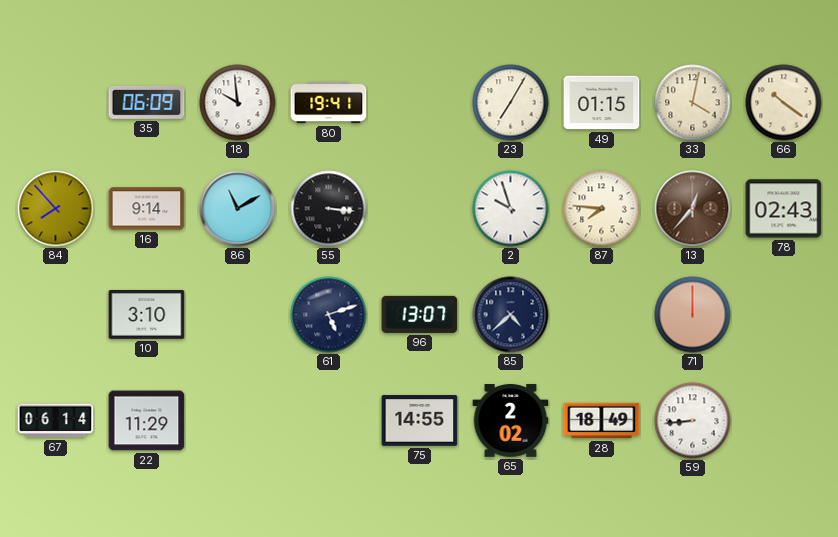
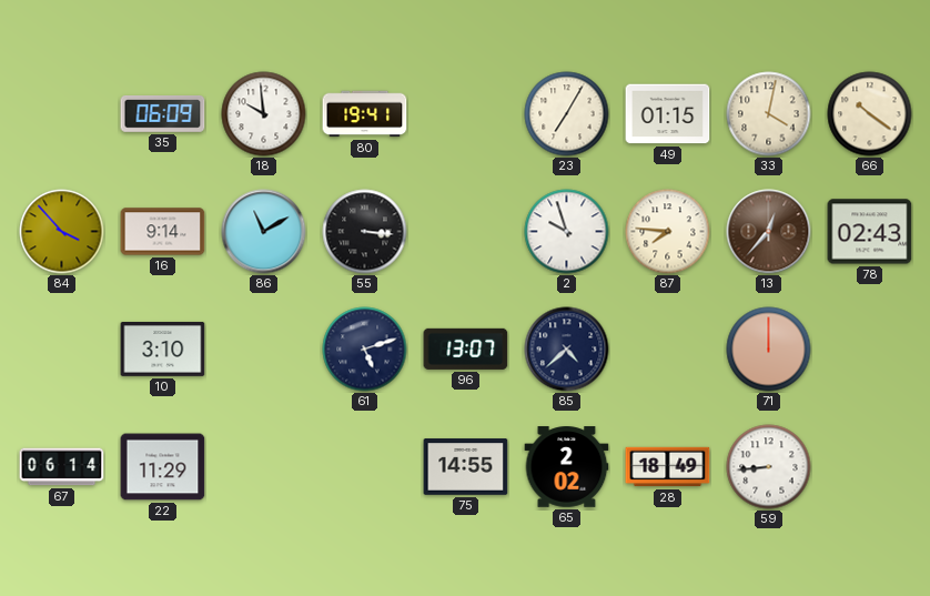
84: 7:53 -> 3:53 (62, 232)
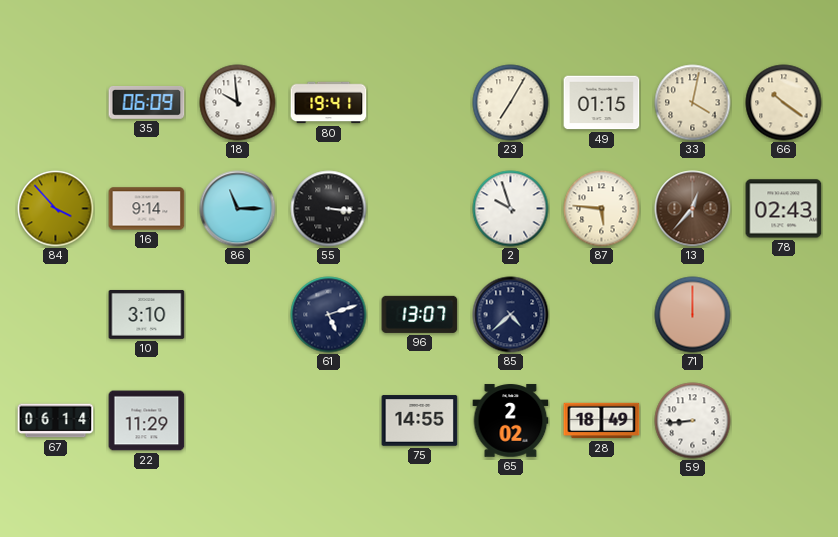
86: 11:10 -> 11:15 (238, 209)
87: 7:46 -> 5:46 (602, 209)
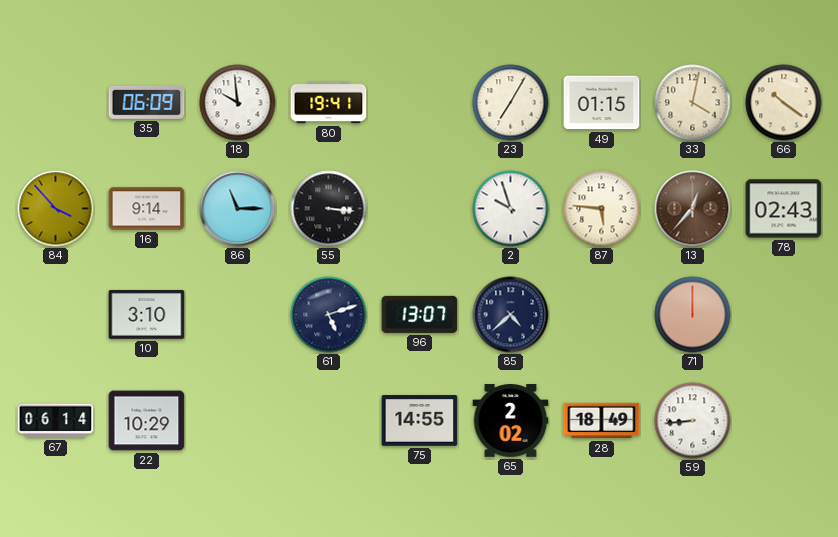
22: 11:29 -> 10:29 (147, 421)
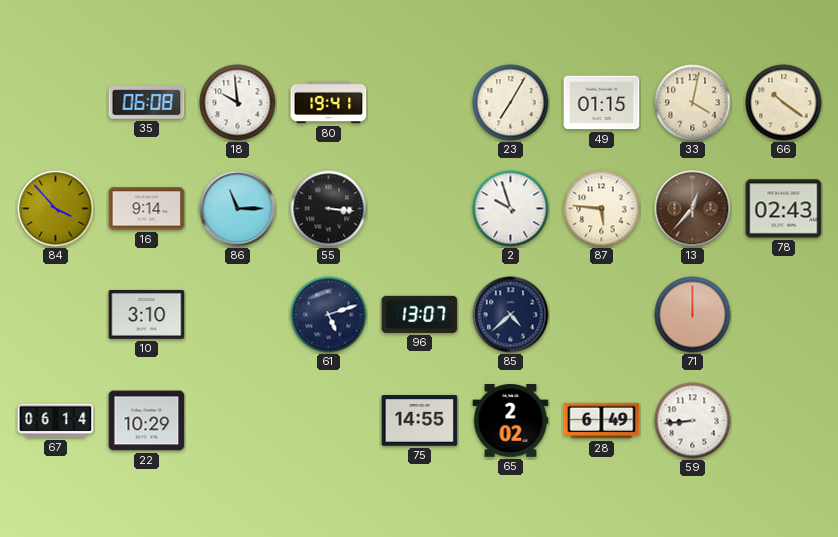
35: 06:09 -> 06:08 (147, 103)
28: 18:49 -> 6:49 (602, 421)
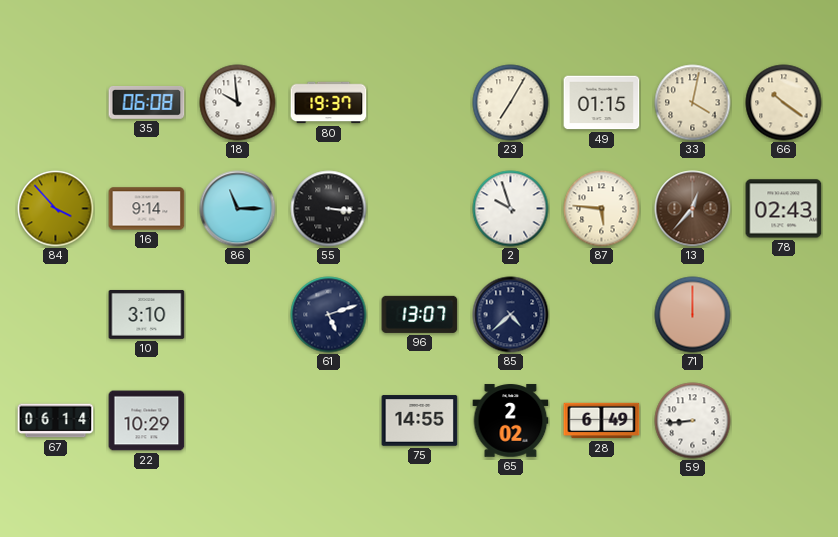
80: 19:41 -> 19:37 (329, 103)
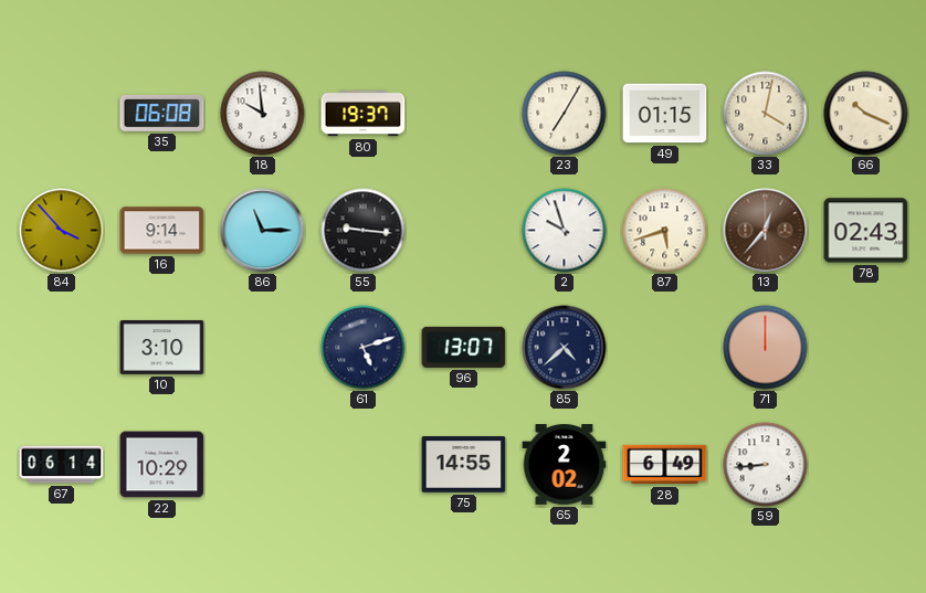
66: 10:21 -> 10:19 (866, 114)
55: 3:16 -> 9:16 (364, 231)
87: 5:46 -> 5:42 (665, 231)
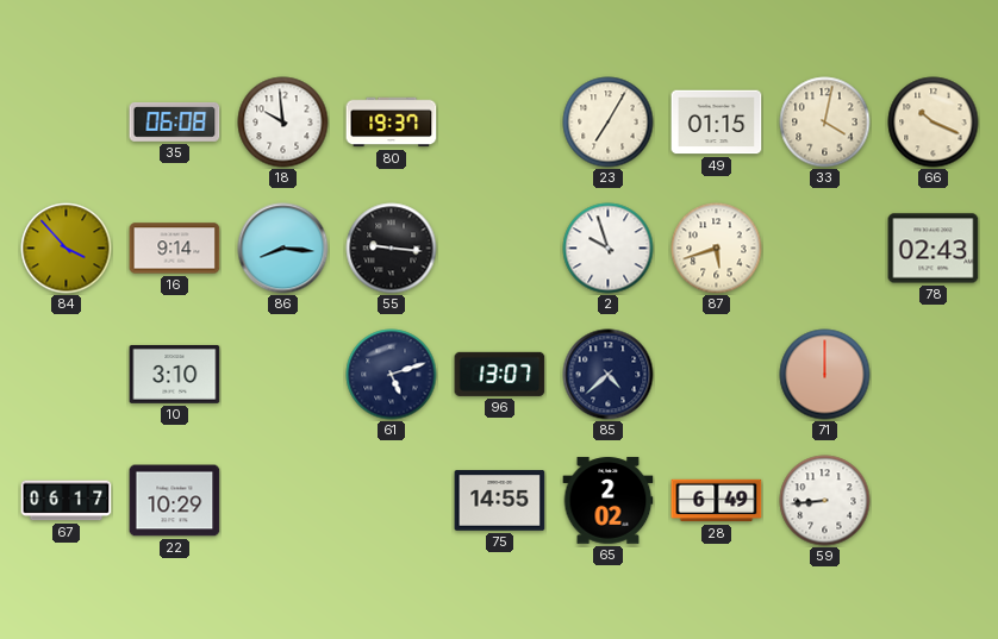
86: 11:15 -> 8:16 (283, 249)
13: 12:37 -> none (766, 231)
67: 06:14 -> 06:17 (67, 501)
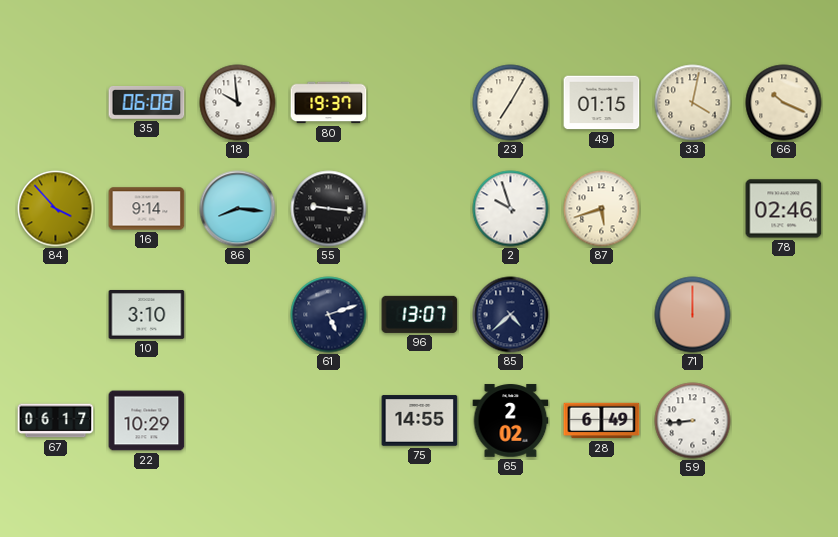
78: 02:43 -> 02:46 (784, 209)
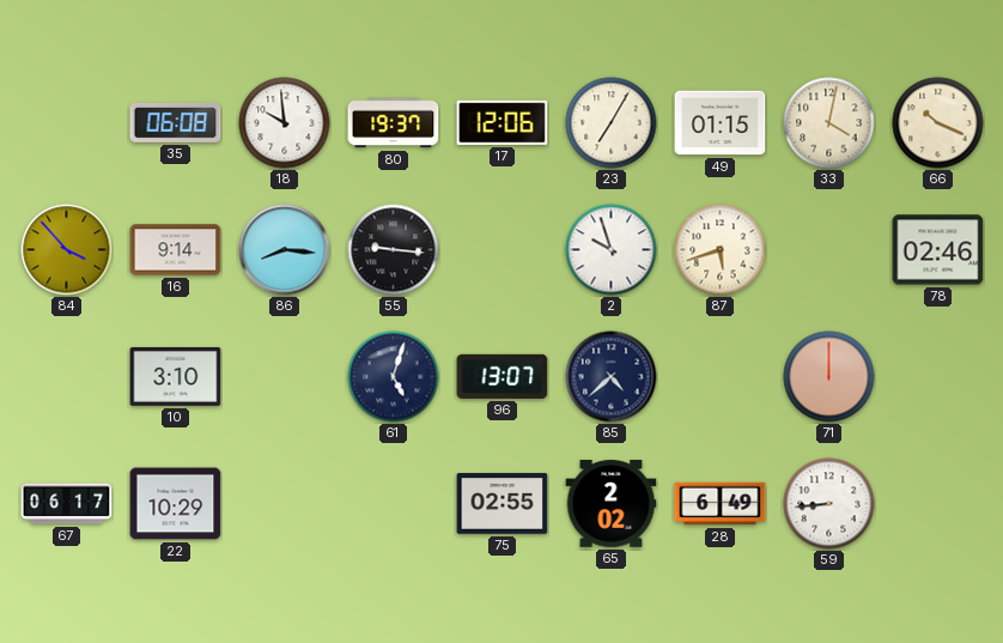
17: none -> 12:06 (503, 122)
61: 5:12 -> 5:03 (394, 377)
75: 14:55 -> 02:55 (503, 504)
